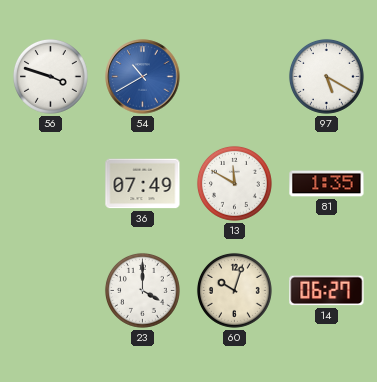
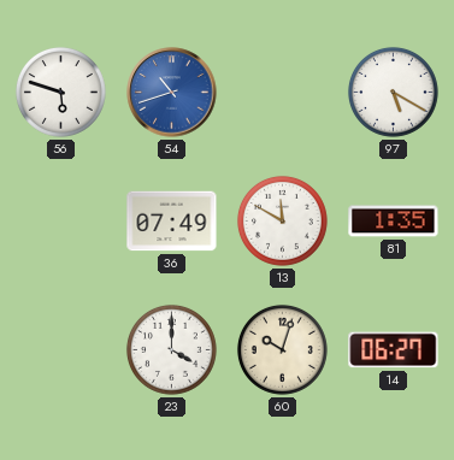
56: 3:48 -> 5:48 (60, 92)
54: 10:40 -> 10:42 (172, 93)
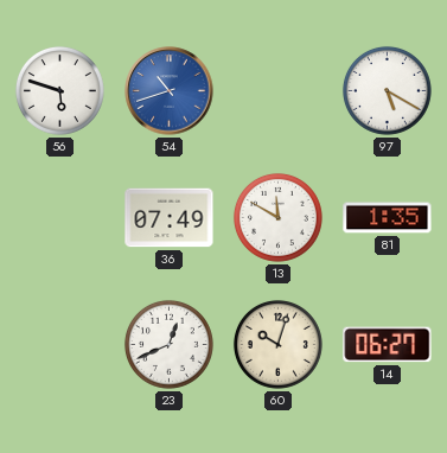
23: 4:00 -> 12:41 (168, 344)
